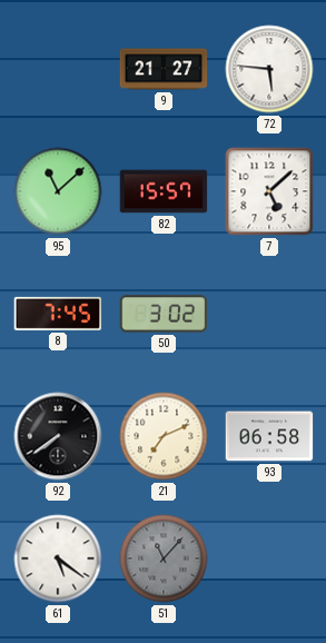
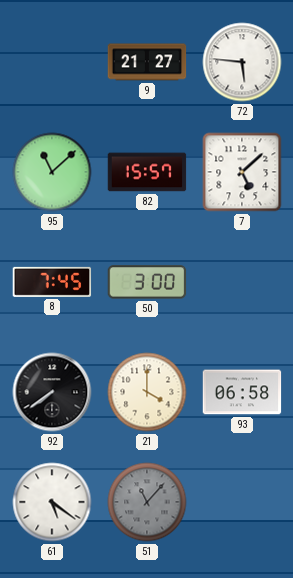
50: 3:02 -> 3:00 (147, 282)
21: 7:11 -> 4:00 (147, 392)
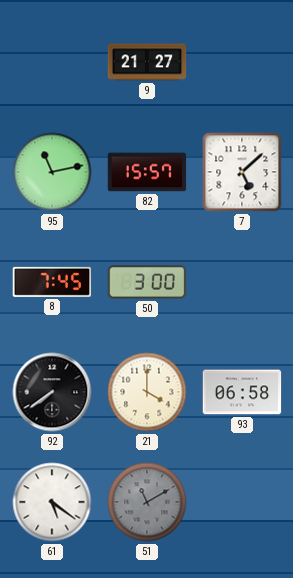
72: 5:46 -> none (242, 62)
95: 11:08 -> 11:13 (52, 172)
51: 11:07 -> 11:10 (147, 502)
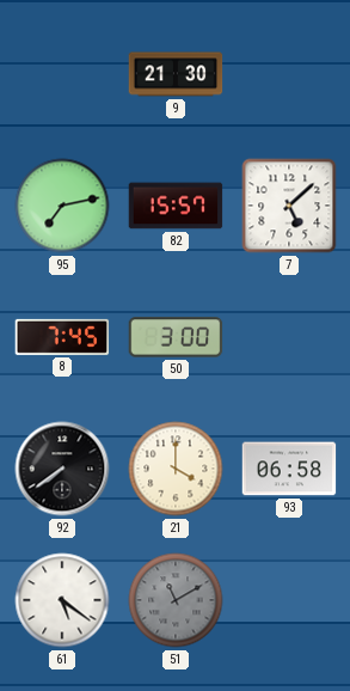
9: 21:27 -> 21:30 (176, 74)
95: 11:13 -> 7:13 (62, 206)
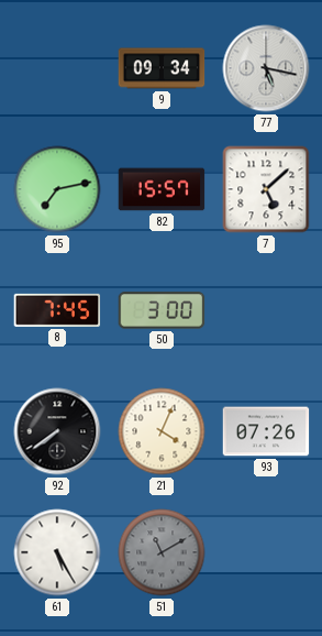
9: 21:30 -> 09:34 (162, 68)
77: none -> 5:17 (266, 68)
21: 4:00 -> 4:04 (162, 431)
93: 06:58 -> 07:26 (266, 431)
61: 5:21 -> 5:25 (57, 552)
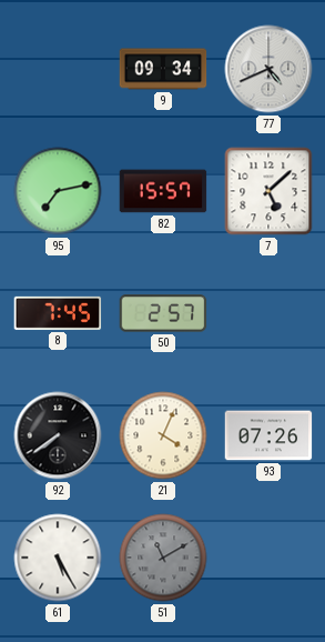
77: 5:17 -> 4:41 (268, 69)
50: 3:00 -> 2:57 (163, 313)
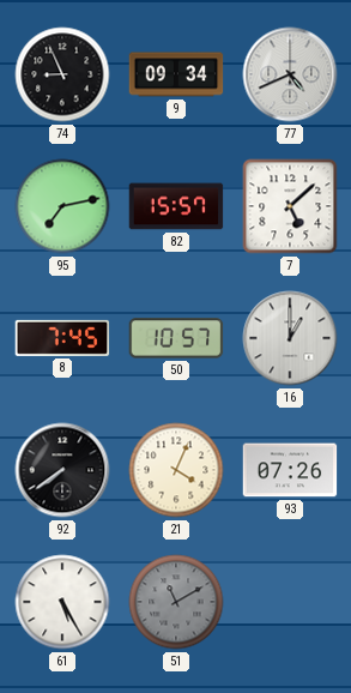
74: none -> 8:56 (62, 74)
50: 2:57 -> 10:57 (176, 338)
16: none -> 1:00 (290, 338)
